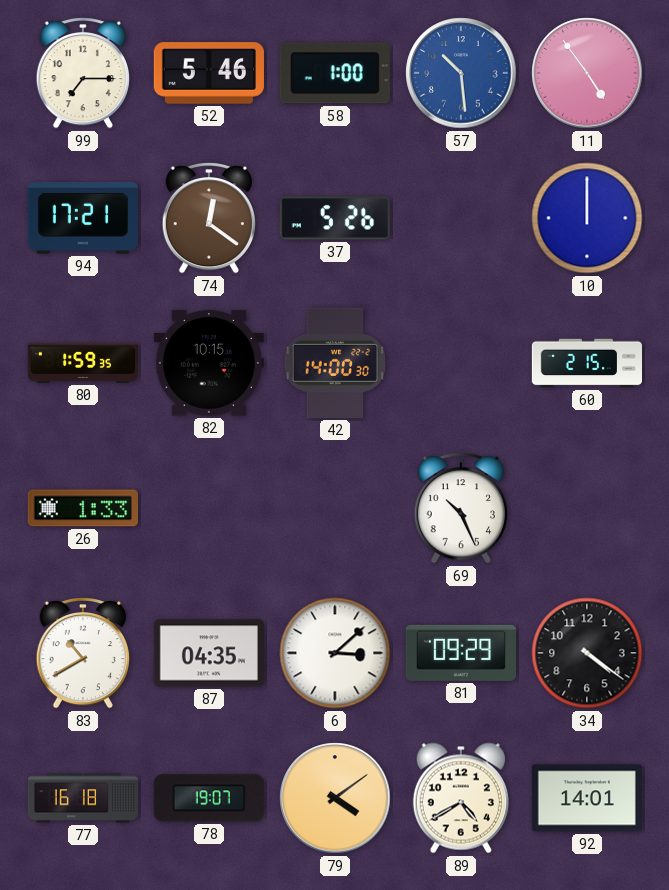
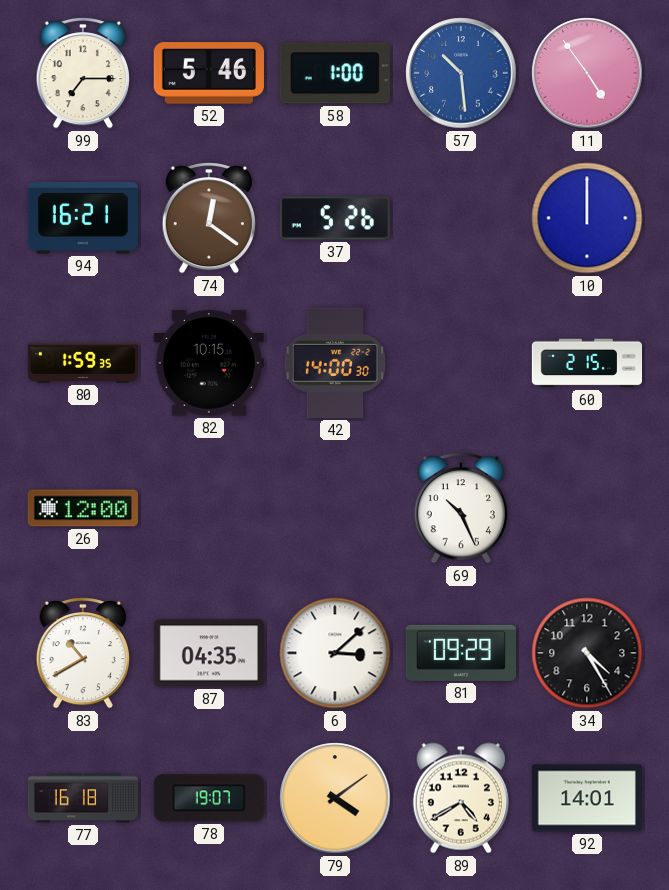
94: 17:21 -> 16:21 (83, 219)
26: 1:33 -> 12:00 (83, 508)
34: 4:21 -> 4:25 (587, 653)
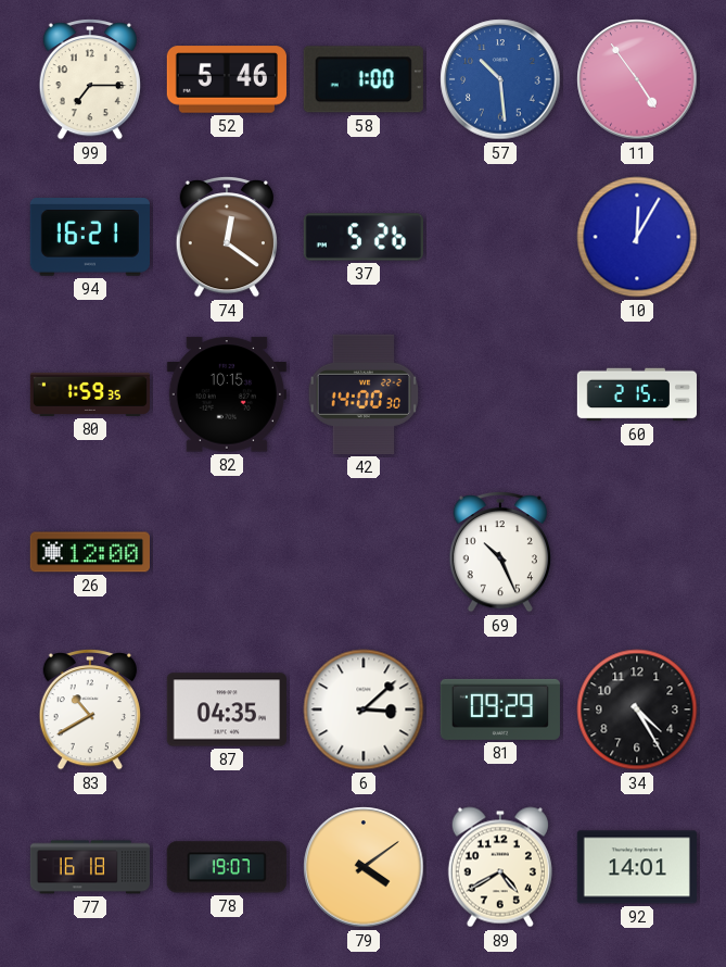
10: 12:00 -> 12:05 (637, 237)
